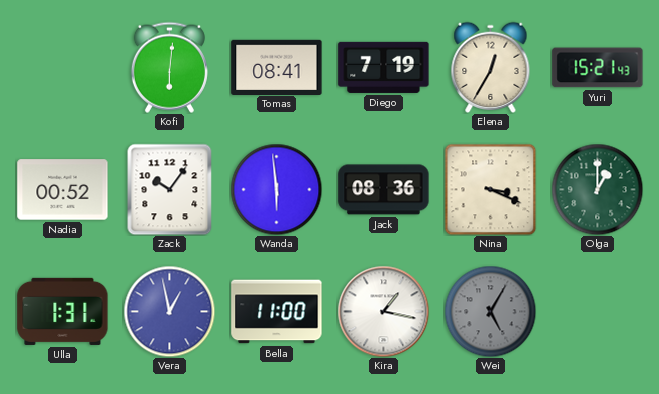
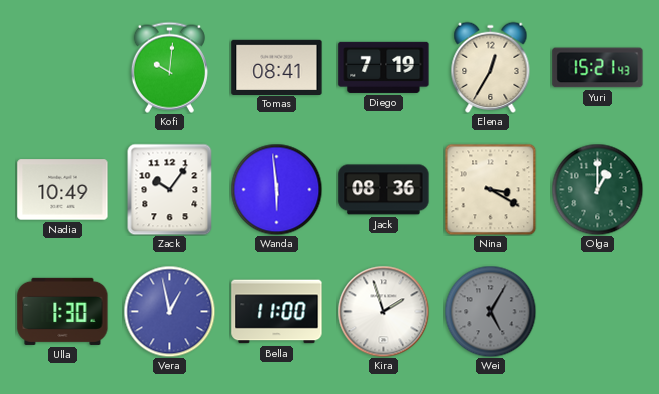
Kofi: 6:01 -> 10:01 (169, 67)
Nadia: 00:52 -> 10:49 (63, 190)
Nina: 3:19 -> 3:20 (490, 189)
Ulla: 1:31 -> 1:30 (63, 311)
Kira: 1:17 -> 1:57 (383, 311)
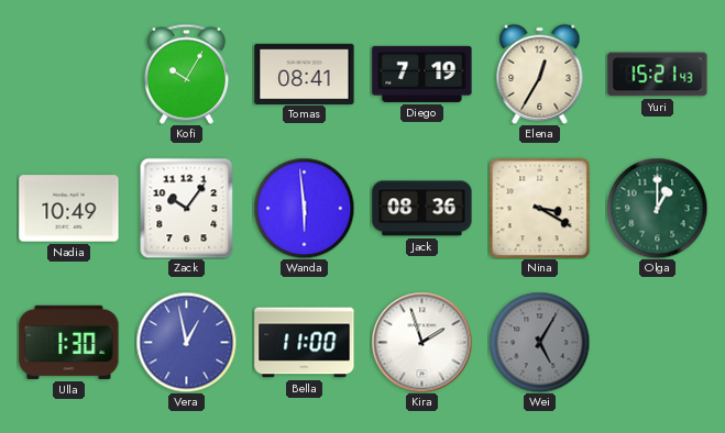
Kofi: 10:01 -> 10:05 (186, 74)
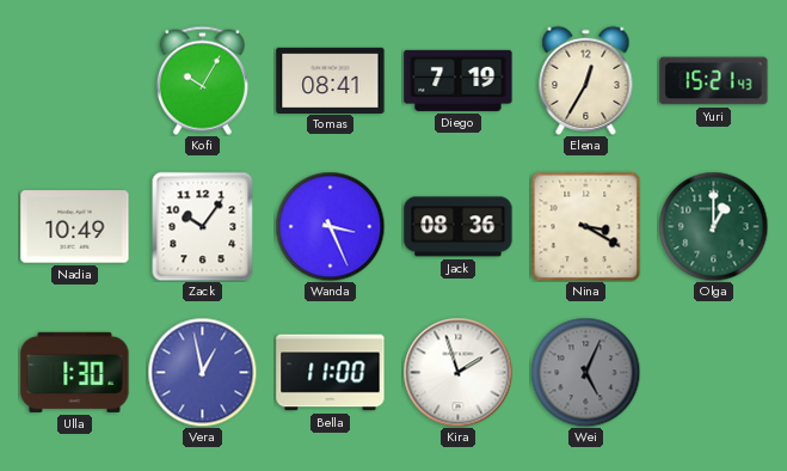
Wanda: 5:59 -> 3:26 (330, 226)
Wei: 5:05 -> 5:04 (585, 372)
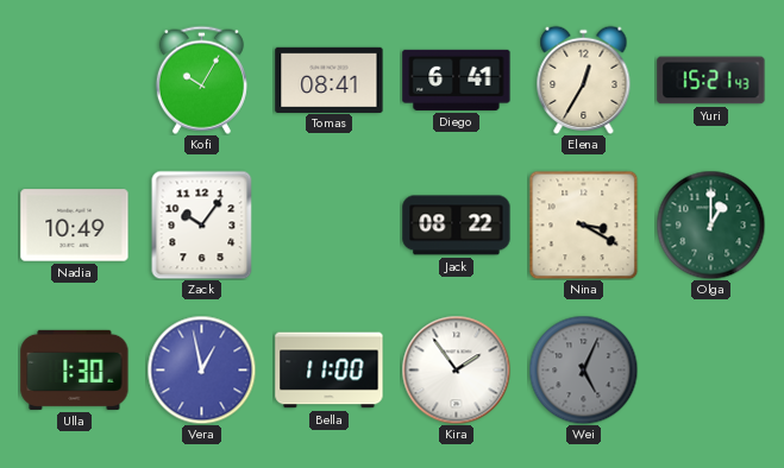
Diego: 7:19 -> 6:41 (457, 80)
Wanda: 3:26 -> none (330, 226)
Jack: 08:36 -> 08:22 (457, 226)
Kira: 1:57 -> 1:54 (456, 369)
